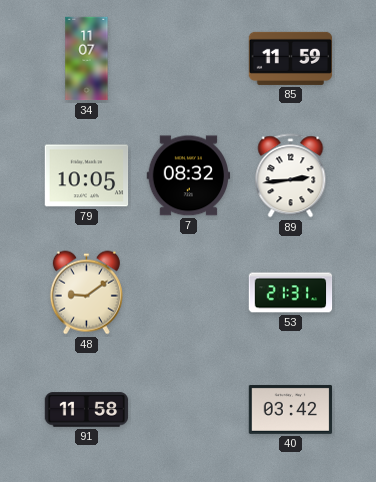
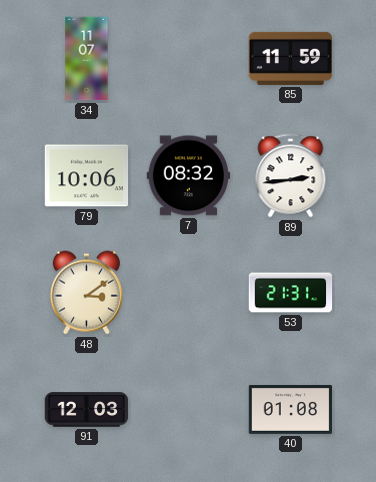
79: 10:05 -> 10:06 (87, 176)
48: 9:09 -> 3:09 (86, 293)
91: 11:58 -> 12:03 (87, 410)
40: 03:42 -> 01:08 (291, 409)
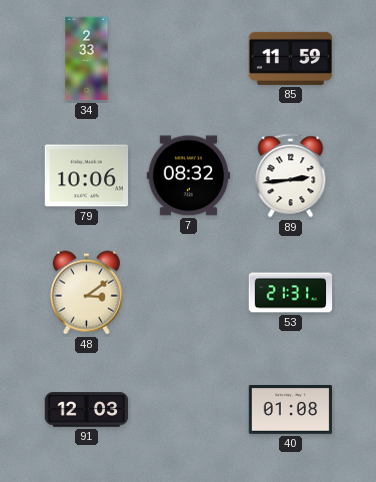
34: 11:07 -> 2:33 (87, 59)
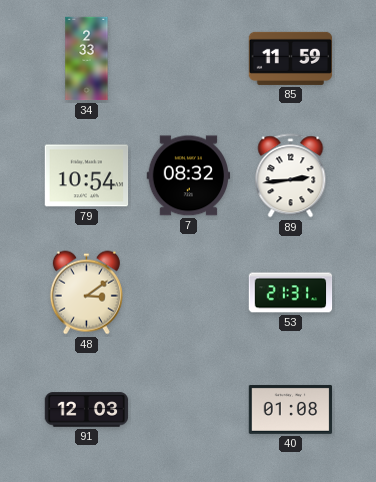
79: 10:06 -> 10:54 (87, 176)
